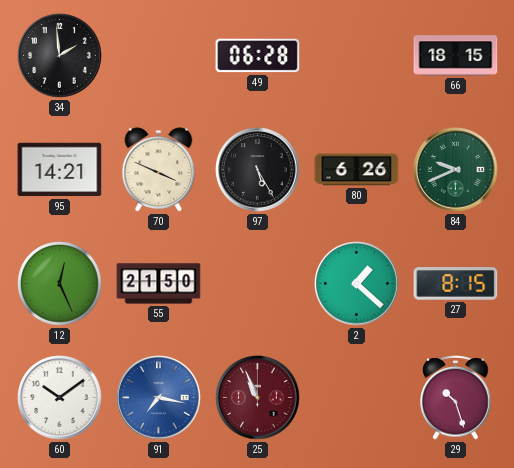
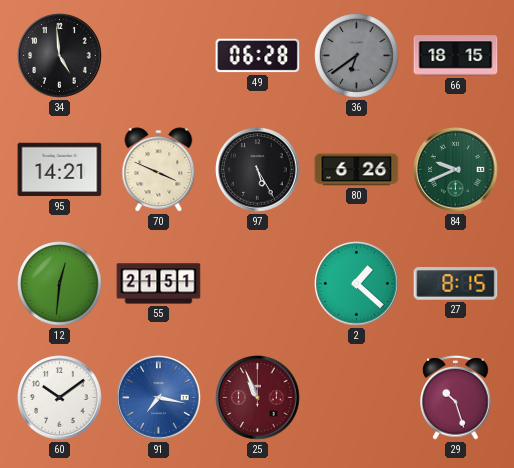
34: 1:59 -> 4:59 (60, 56)
36: none -> 6:39 (357, 56)
12: 12:26 -> 12:31 (60, 284)
55: 21:50 -> 21:51 (159, 284)
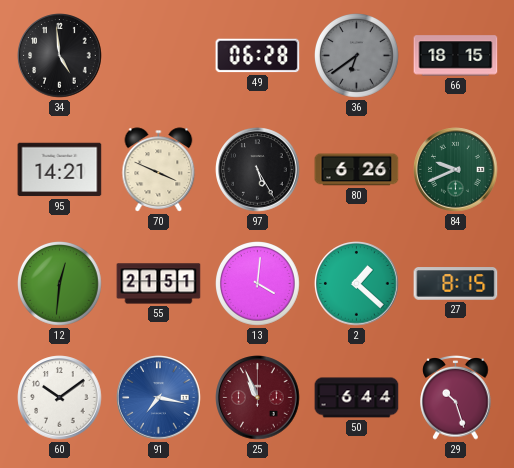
13: none -> 4:01 (258, 284)
50: none -> 6:44 (357, 398)
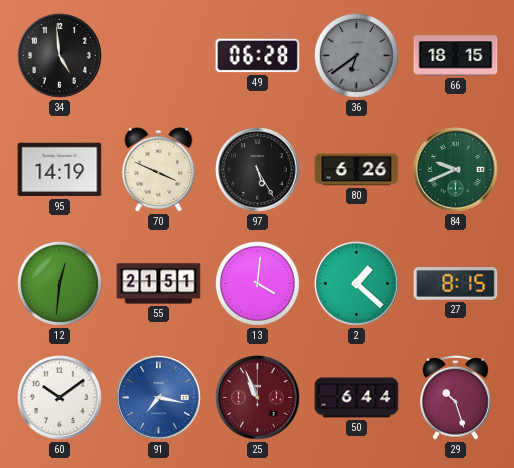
95: 14:21 -> 14:19 (60, 170)
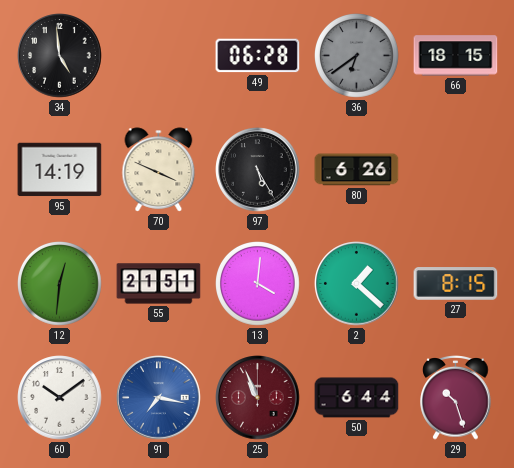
84: 9:41 -> none (456, 170)
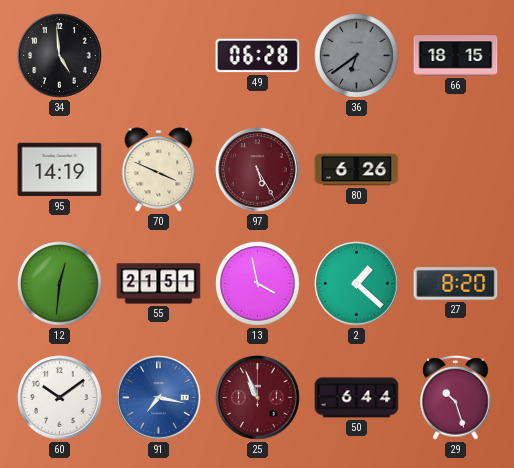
97 dial: black -> burgundy (258, 170)
13: 4:01 -> 3:58 (258, 284)
27: 8:15 -> 8:20 (456, 284)
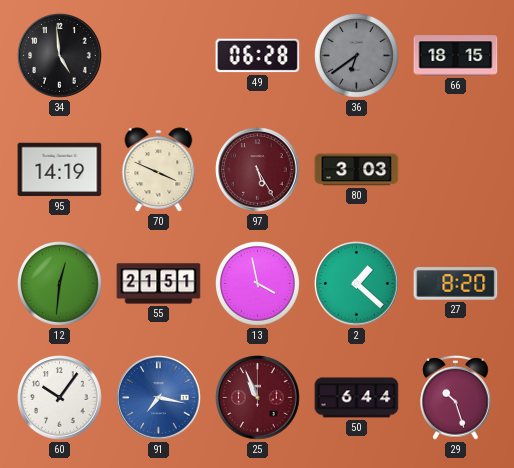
80: 6:26 -> 3:03 (357, 170)
60: 10:09 -> 10:06 (60, 398)
